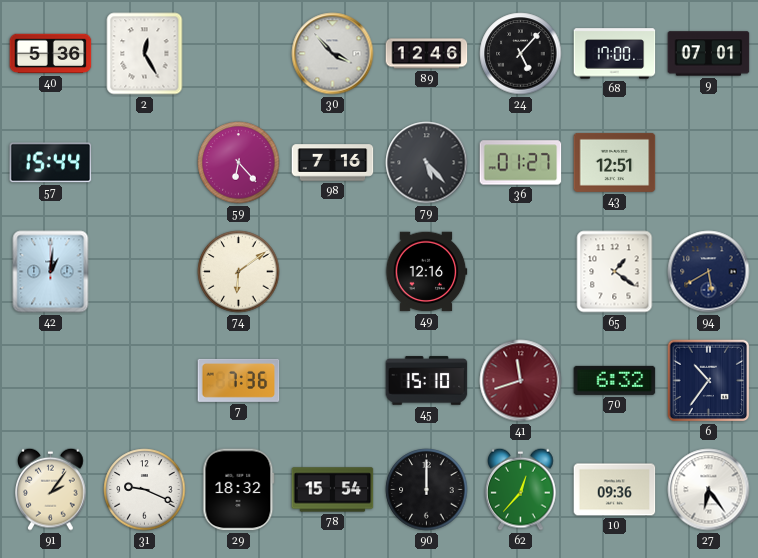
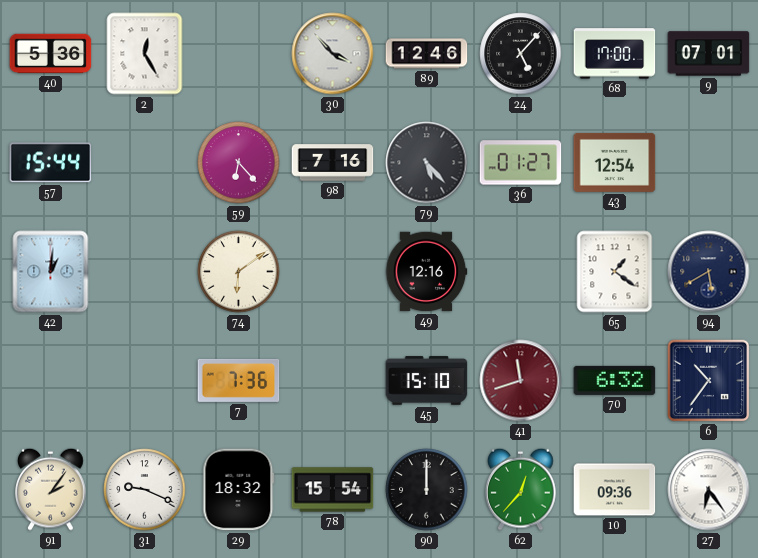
43: 12:51 -> 12:54 (615, 162)
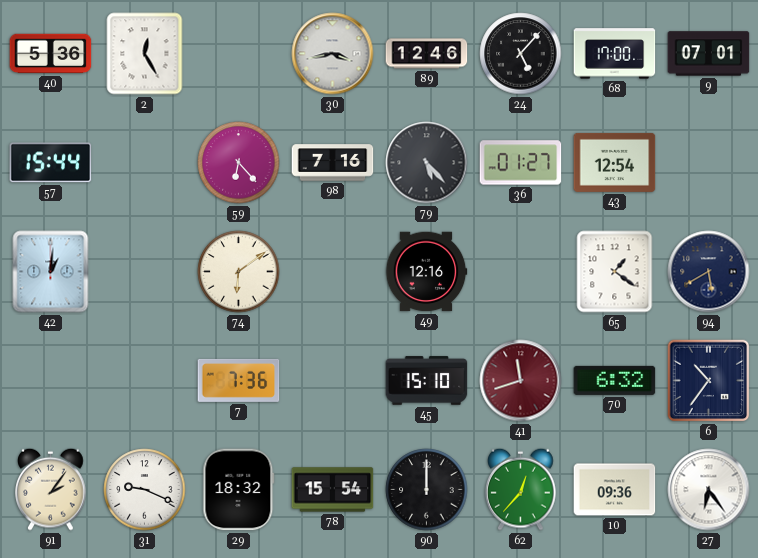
30: 3:53 -> 3:43 (333, 54)
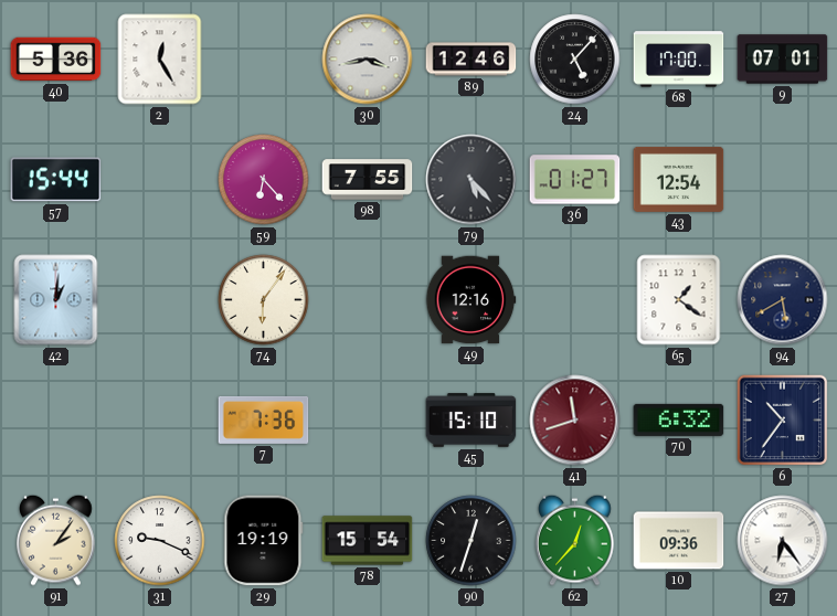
98: 7:16 -> 7:55 (368, 180)
74: 6:09 -> 6:06 (264, 300)
29: 18:32 -> 19:19 (264, 541)
90: 12:00 -> 12:33 (472, 541)
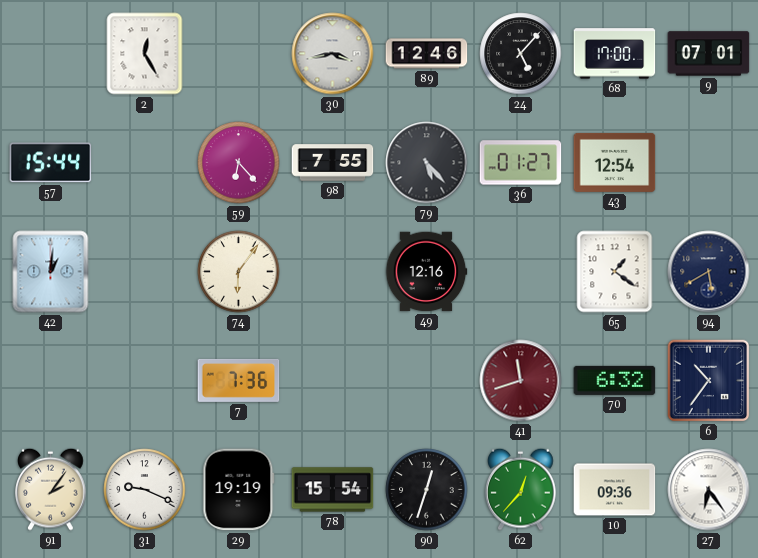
40: 5:36 -> none (56, 60)
45: 15:10 -> none (472, 421)
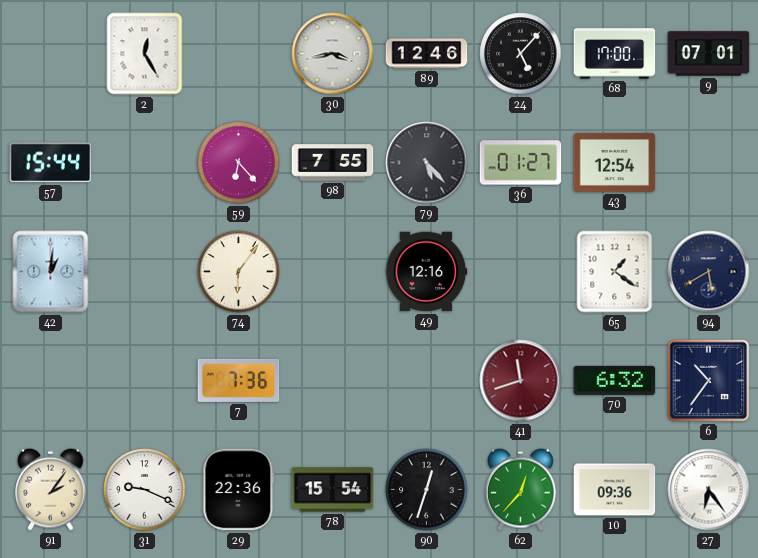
29: 19:19 -> 22:36 (239, 490)
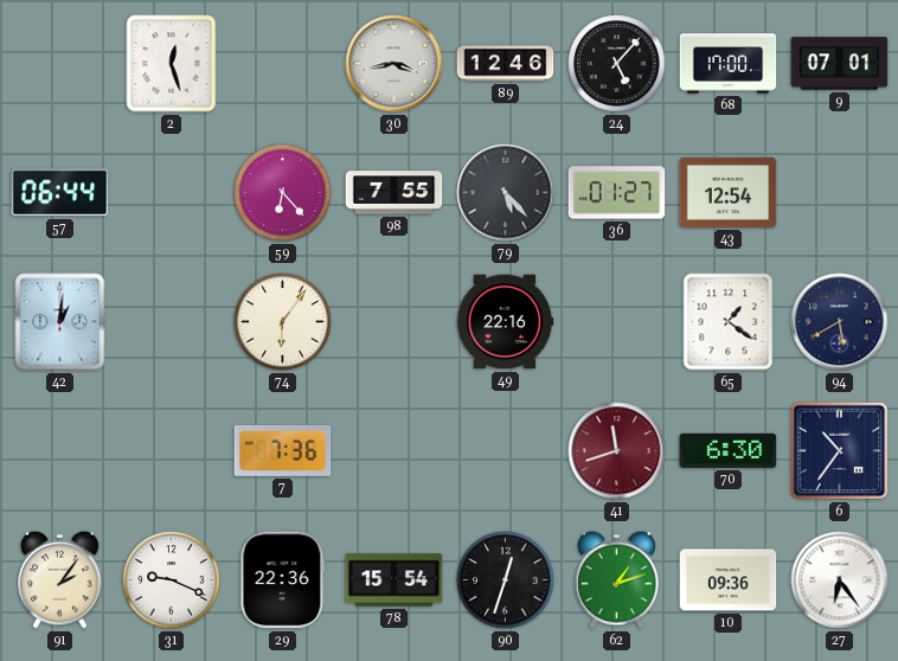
2: 12:25 -> 12:27 (172, 64)
57: 15:44 -> 06:44 (60, 193)
49: 12:16 -> 22:16 (505, 322)
70: 6:32 -> 6:30 (729, 450)
62: 12:37 -> 1:12 (617, 579)
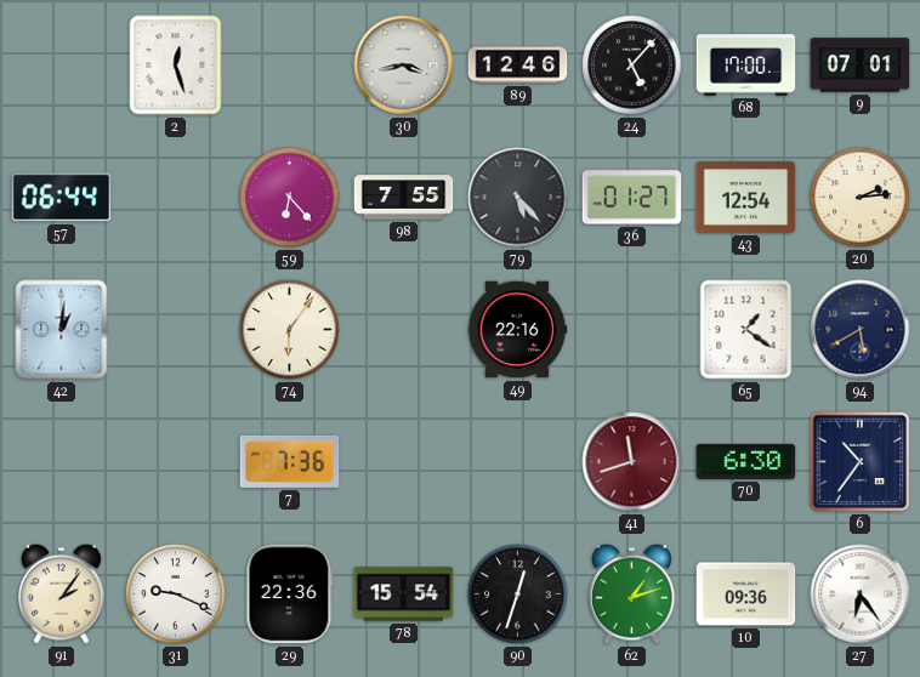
20: none -> 2:14 (861, 198)
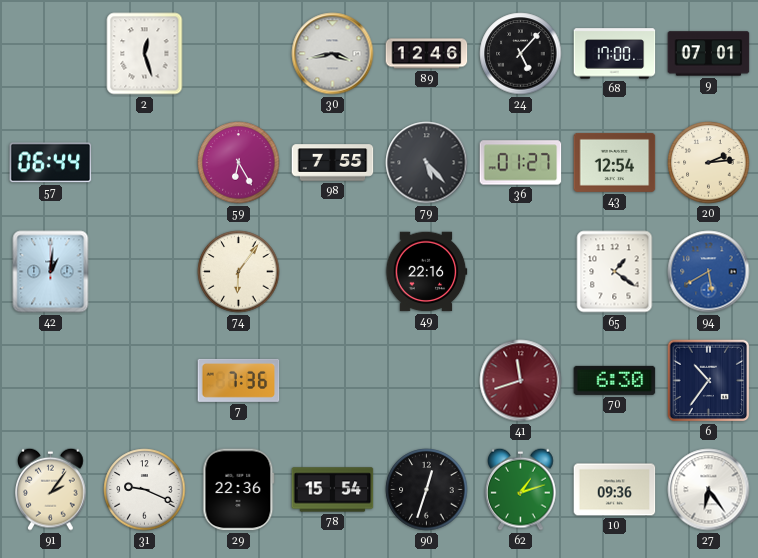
59: 6:23 -> 6:25 (239, 163)
94 dial: navy -> blue (709, 272)
